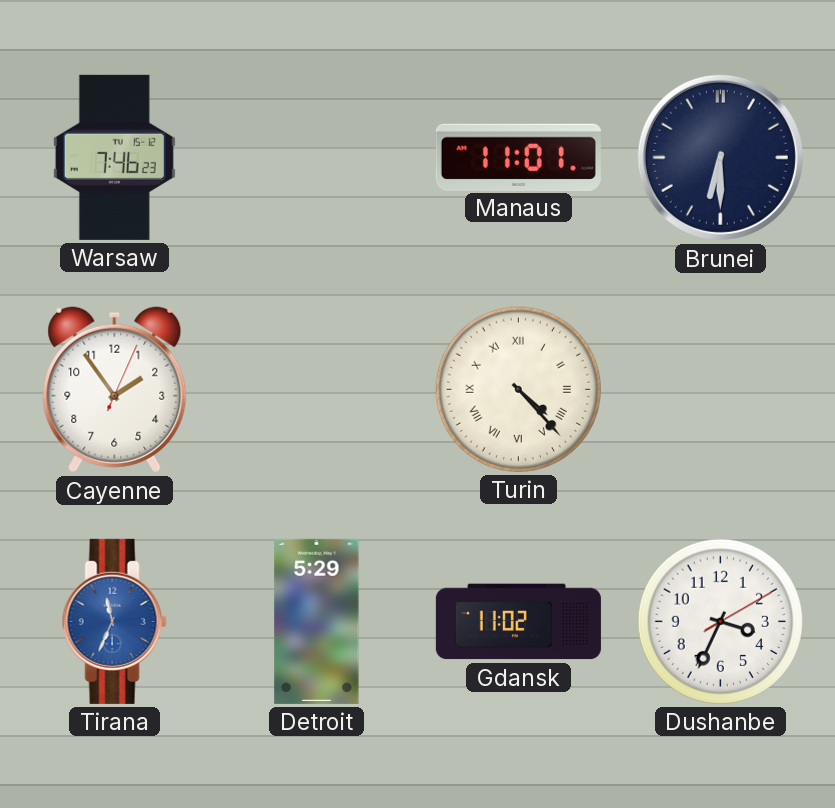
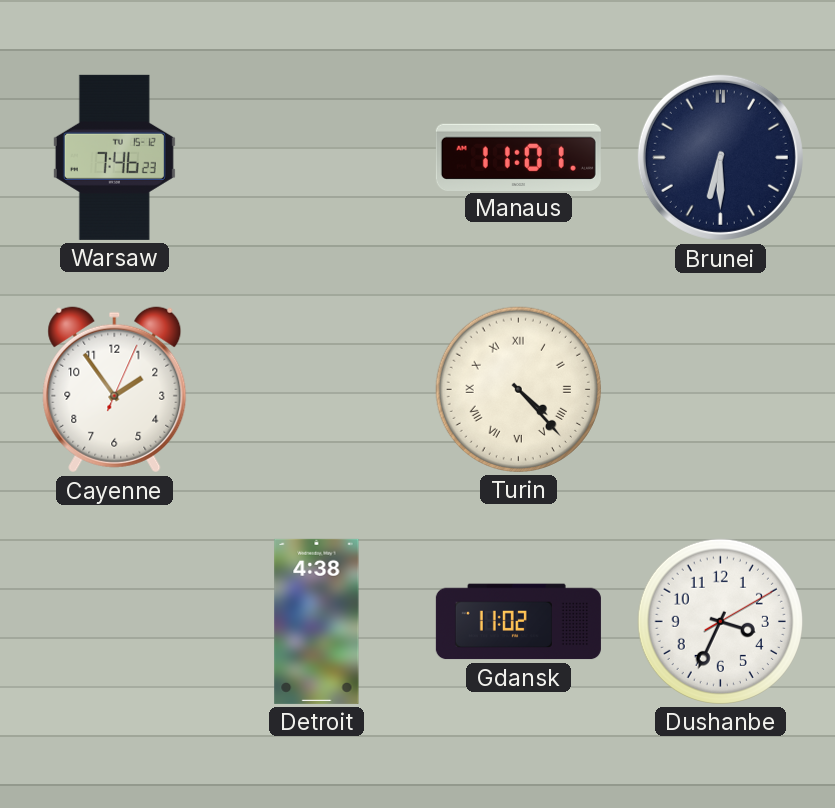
Tirana: 11:34 -> none (114, 621)
Detroit: 5:29 -> 4:38 (317, 621)
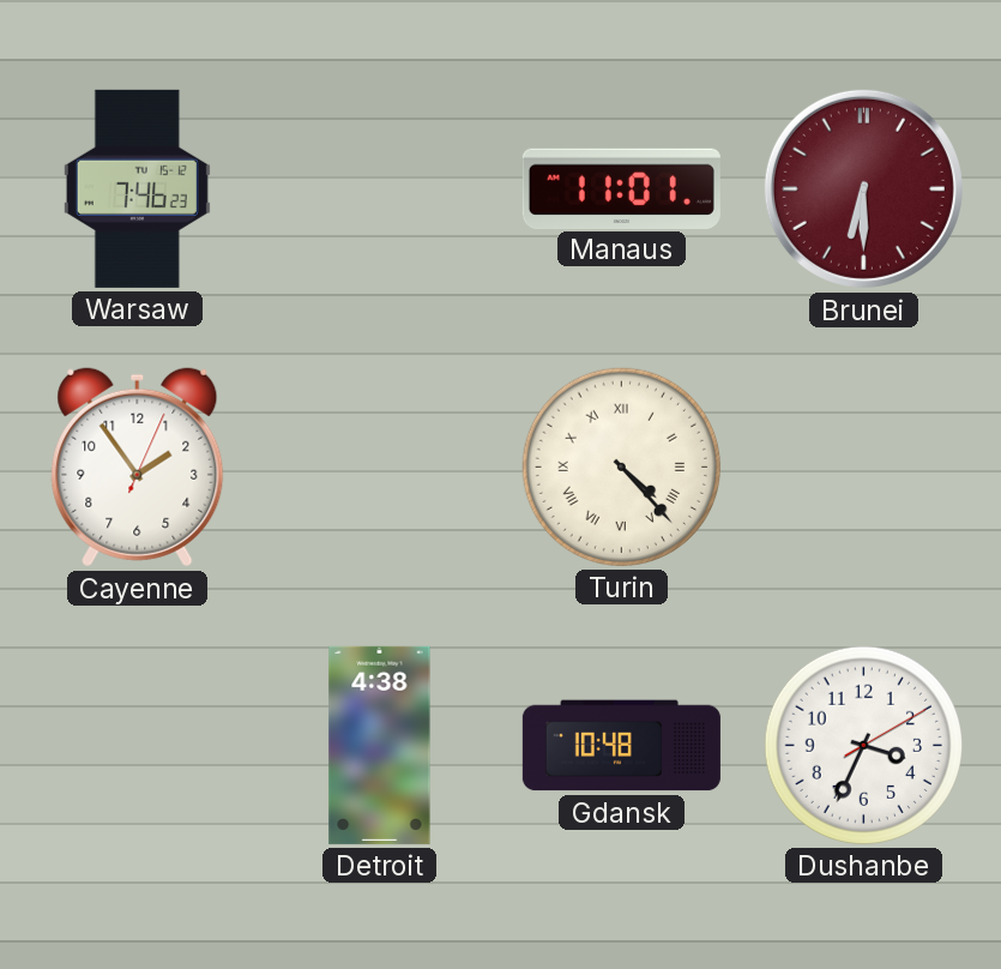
Brunei dial: navy -> burgundy (863, 188)
Gdansk: 11:02 -> 10:48 (621, 746)
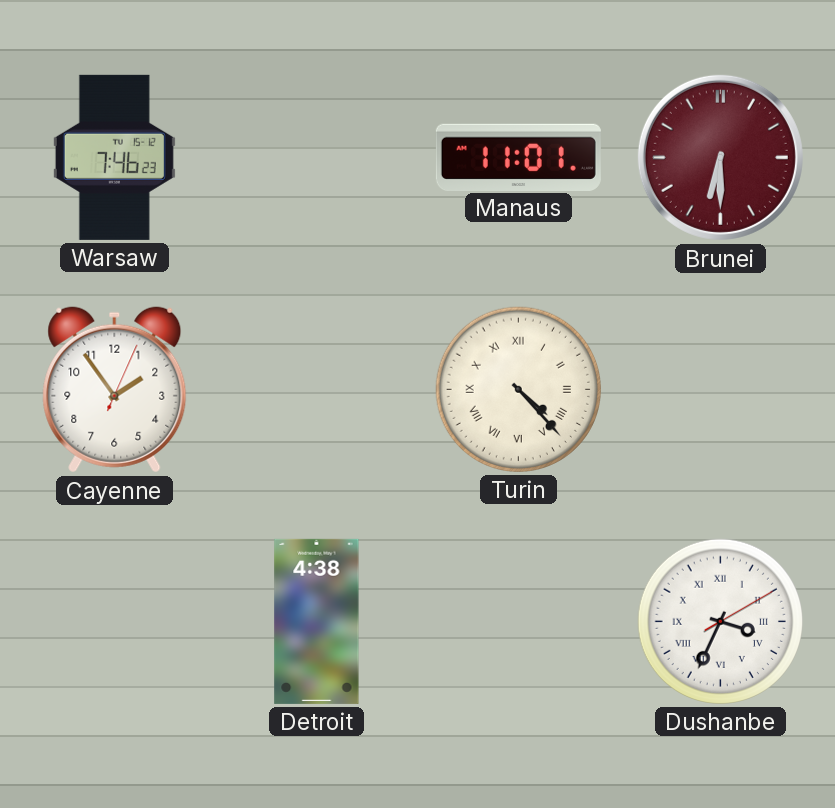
Gdansk: 10:48 -> none (621, 746)
Dushanbe numerals: Arabic -> Roman (720, 621)
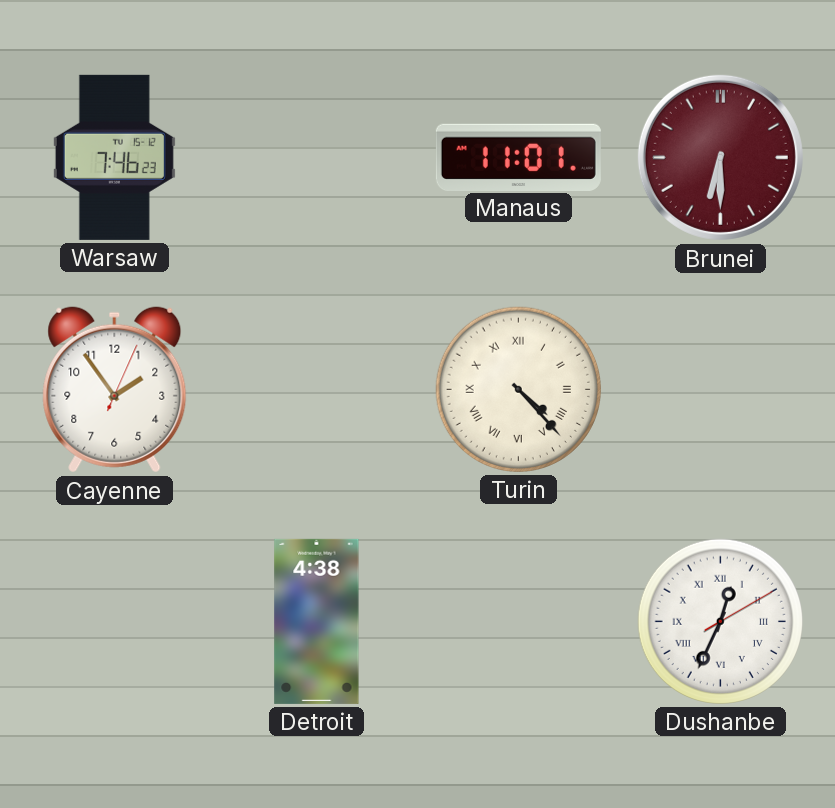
Dushanbe: 3:34 -> 12:34 (720, 621)
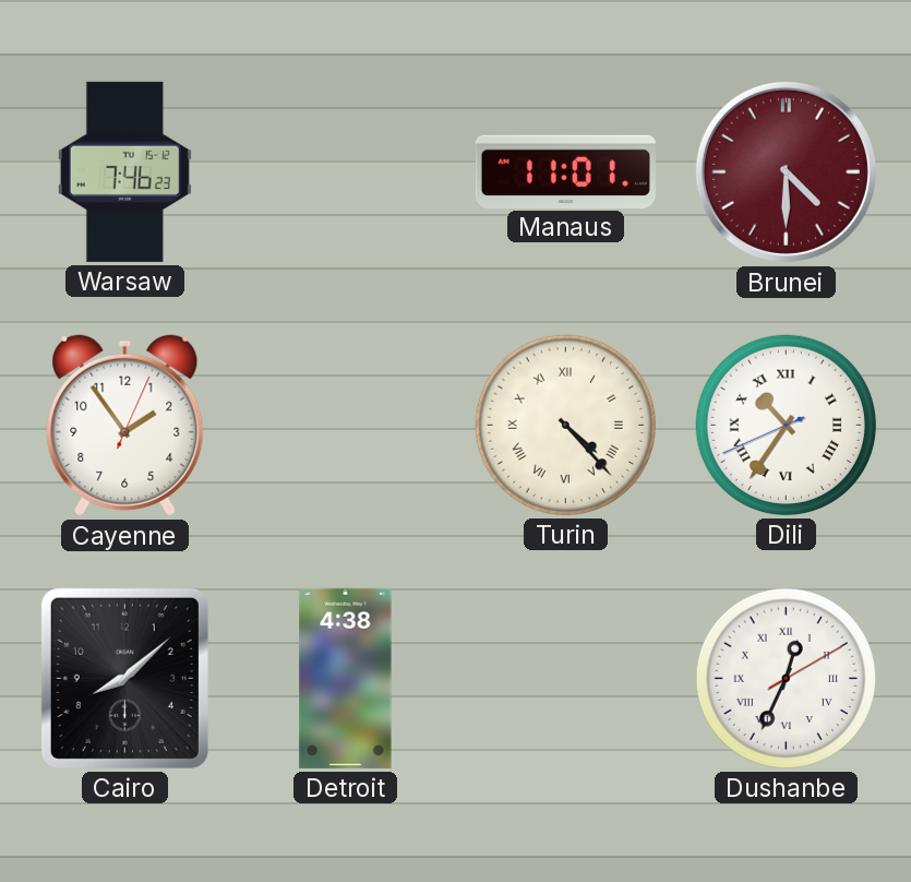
Brunei: 6:30 -> 4:30 (786, 171)
Dili: none -> 10:35 (786, 425)
Cairo: none -> 8:08 (124, 678)
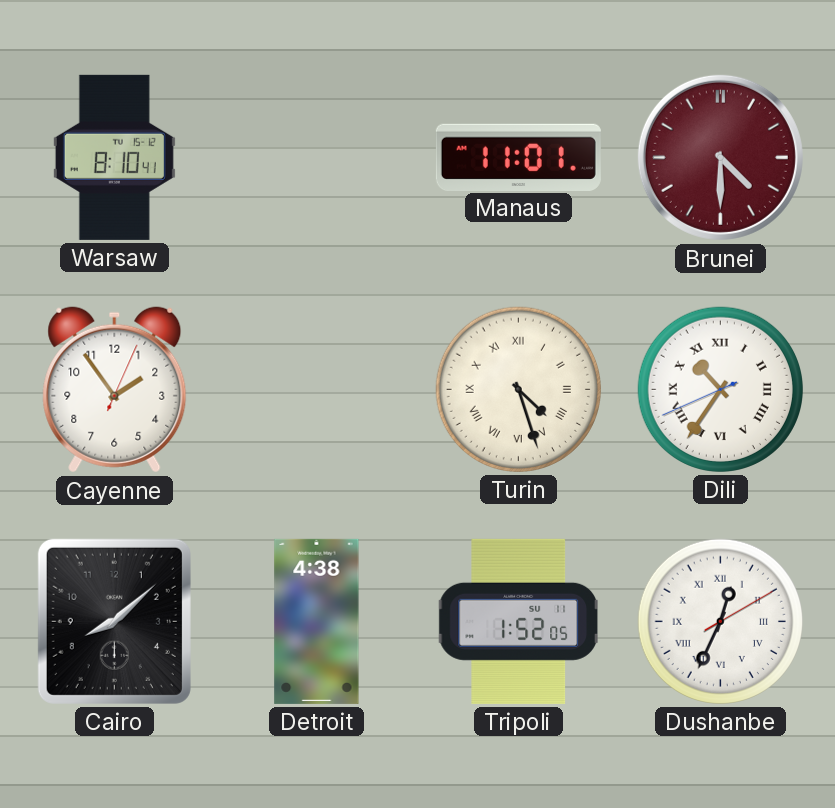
Warsaw: 7:46 -> 8:10 (114, 157)
Turin: 4:23 -> 4:27 (518, 389)
Tripoli: none -> 1:52 (518, 621)
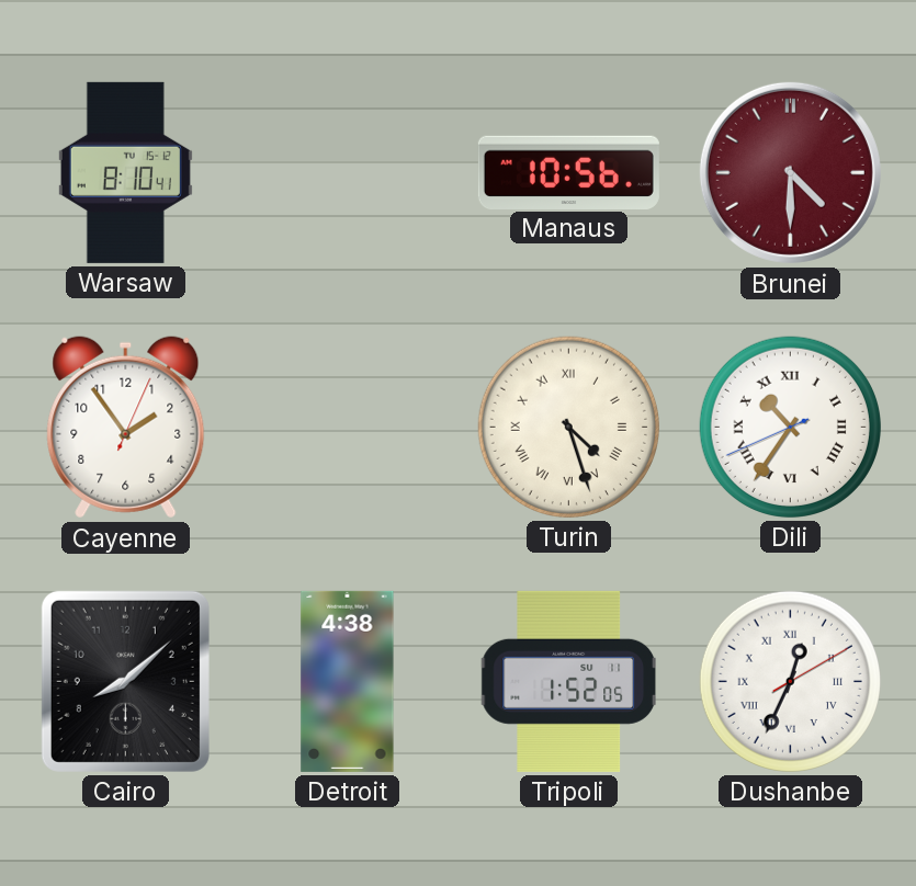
Manaus: 11:01 -> 10:56 (568, 172)
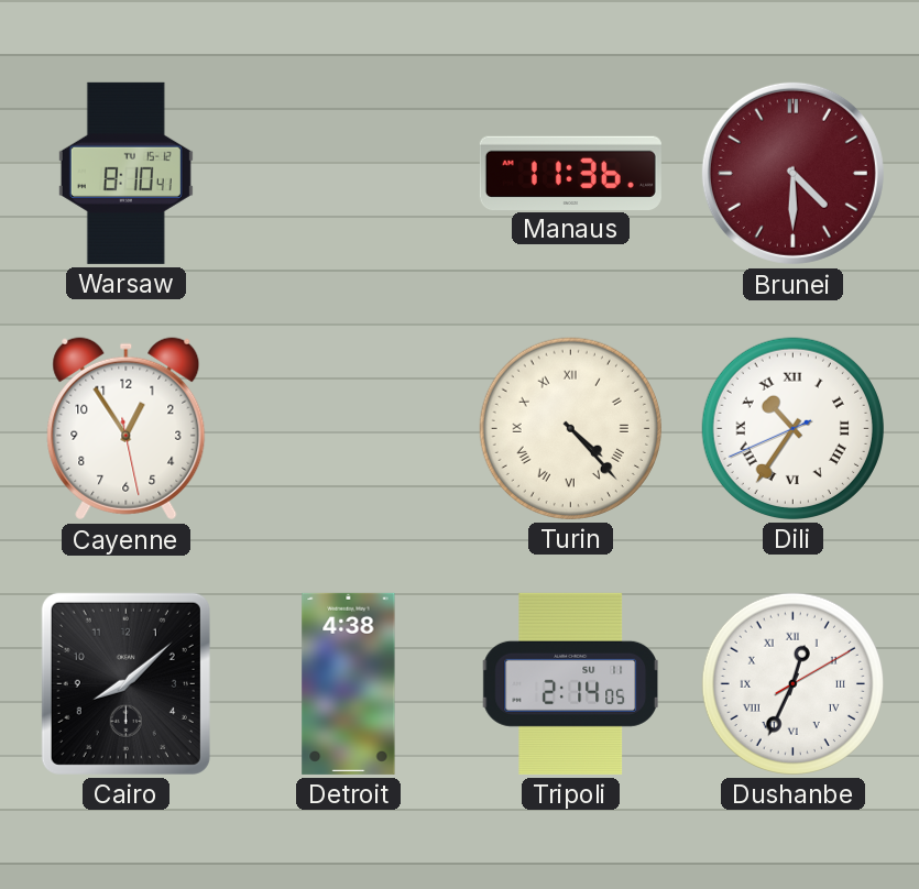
Manaus: 10:56 -> 11:36 (570, 173)
Cayenne: 1:54 -> 12:54 (127, 429)
Turin: 4:27 -> 4:23 (570, 428)
Tripoli: 1:52 -> 2:14 (570, 683)
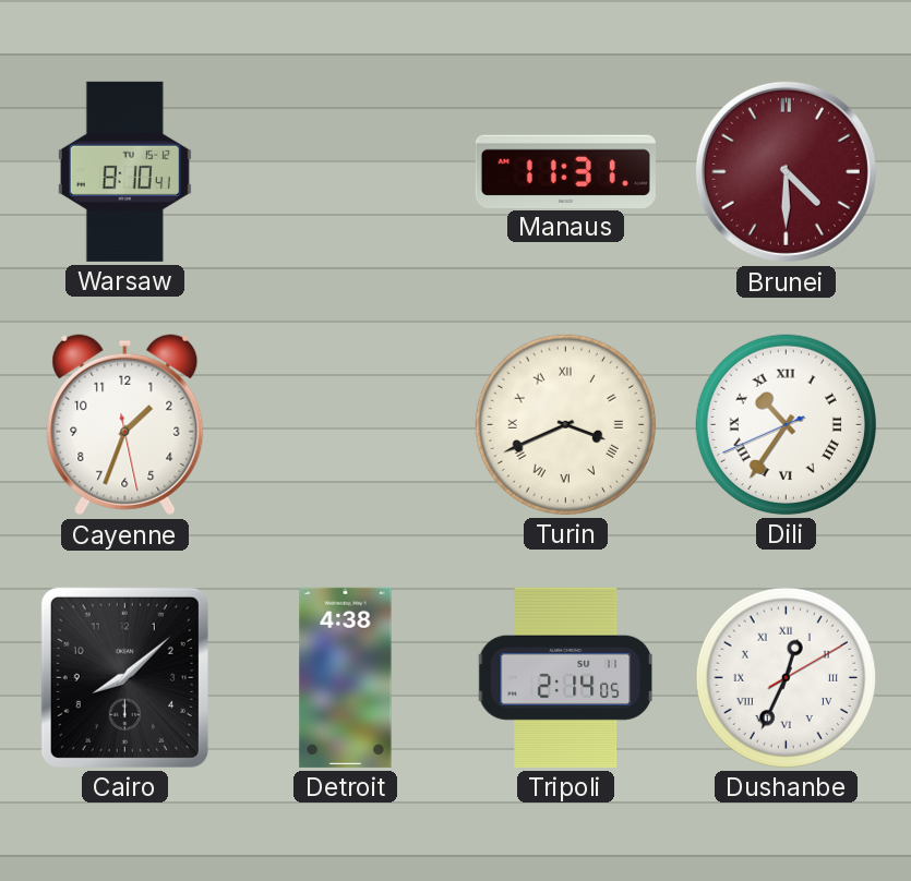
Manaus: 11:36 -> 11:31 (565, 171)
Cayenne: 12:54 -> 1:33 (125, 425)
Turin: 4:23 -> 3:41 (565, 424)
